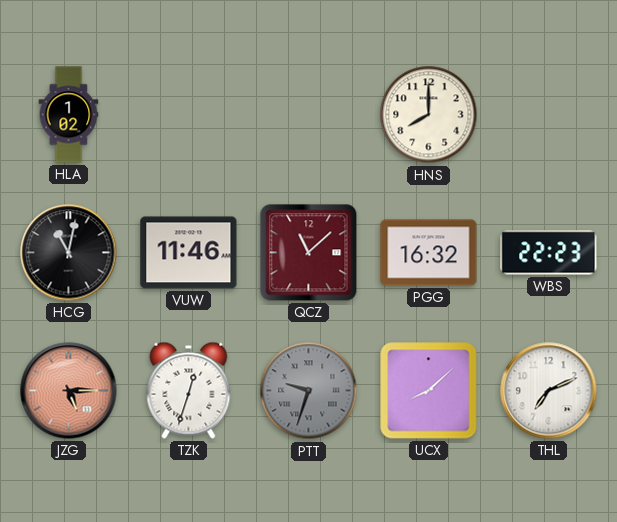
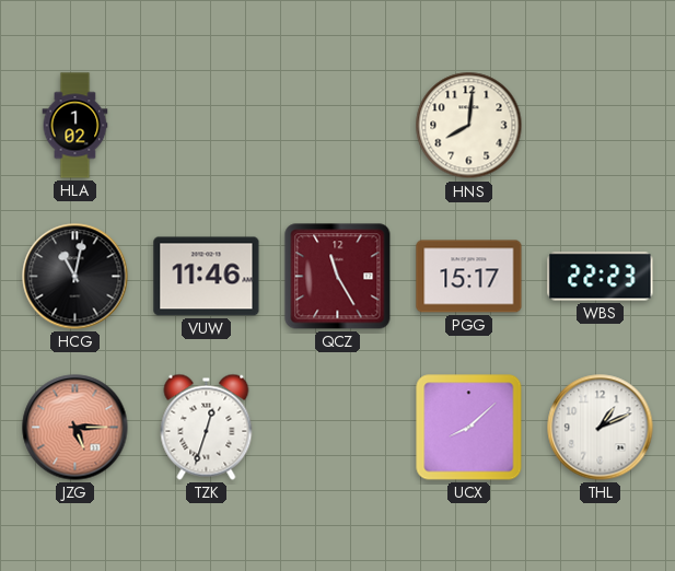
HNS: 8:00 -> 8:01 (469, 126)
QCZ: 11:08 -> 11:25 (338, 277)
PGG: 16:32 -> 15:17 (469, 277)
PTT: 9:33 -> none (309, 391)
THL: 7:11 -> 1:11 (601, 428)
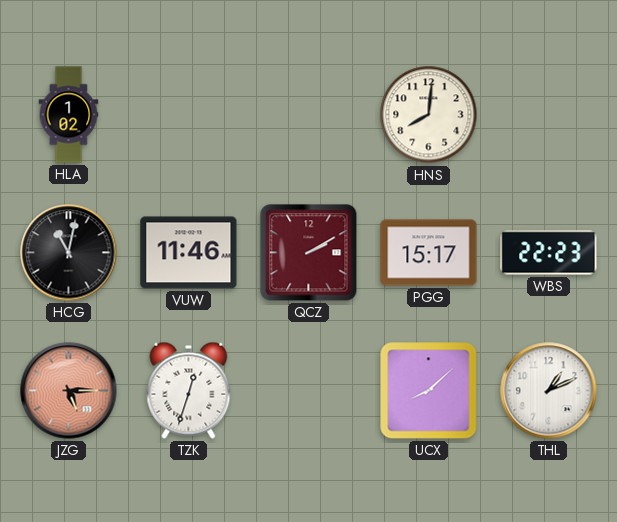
QCZ: 11:25 -> 2:10 (309, 253)
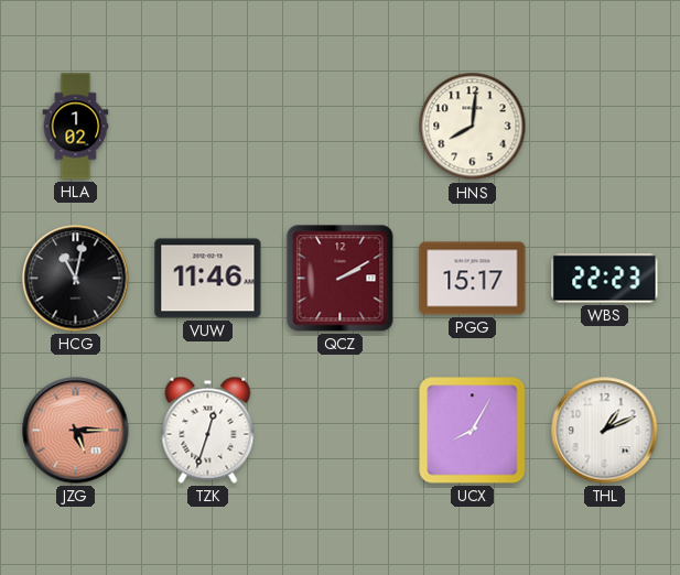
UCX: 8:08 -> 8:05 (473, 431)
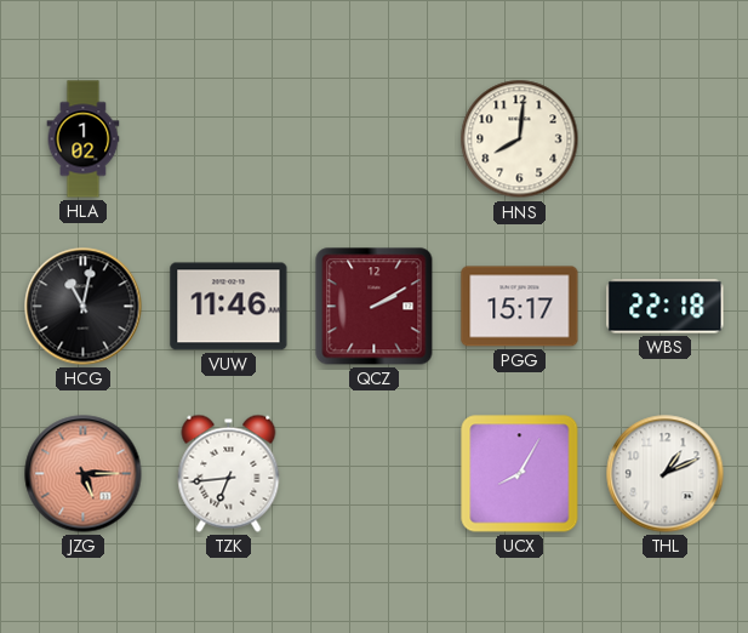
WBS: 22:23 -> 22:18 (666, 307)
TZK: 12:33 -> 6:44 (229, 473)
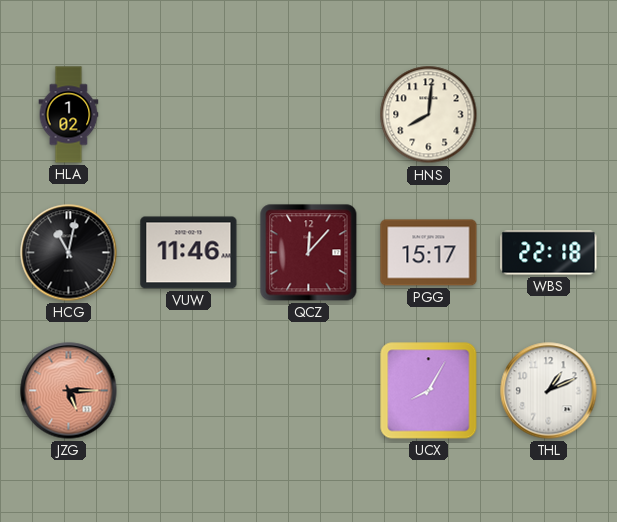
QCZ: 2:10 -> 12:07 (309, 253)
TZK: 6:44 -> none (229, 473)
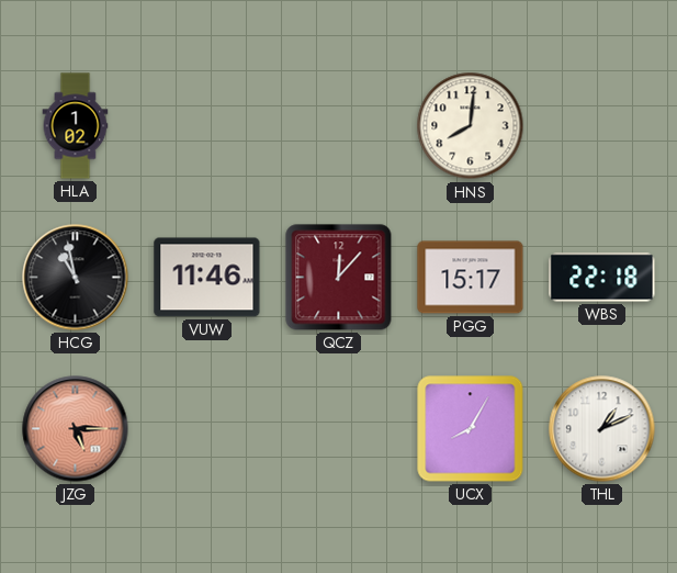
HCG: 11:02 -> 10:58 (76, 278)
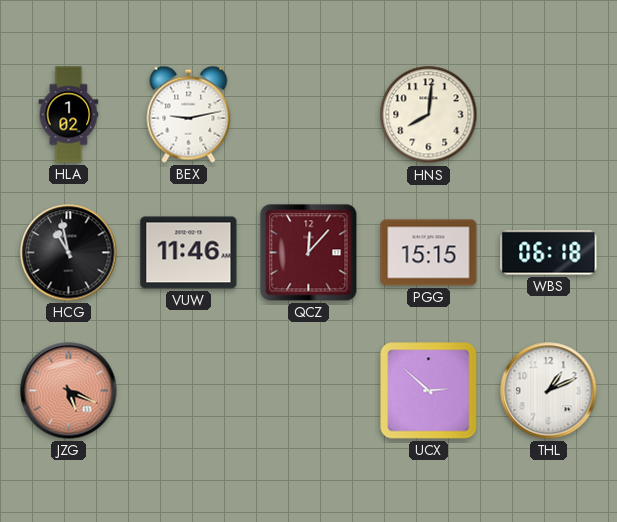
BEX: none -> 9:13 (189, 114)
PGG: 15:17 -> 15:15 (429, 253)
WBS: 22:18 -> 06:18 (549, 253)
JZG: 5:15 -> 5:19 (69, 391)
UCX: 8:05 -> 2:52 (429, 391)
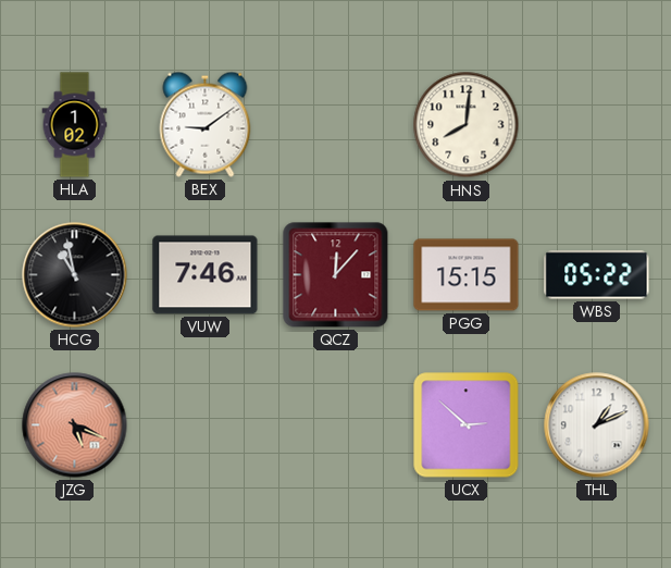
BEX: 9:13 -> 9:09 (206, 124)
VUW: 11:46 -> 7:46 (206, 275)
WBS: 06:18 -> 05:22 (597, 275)
